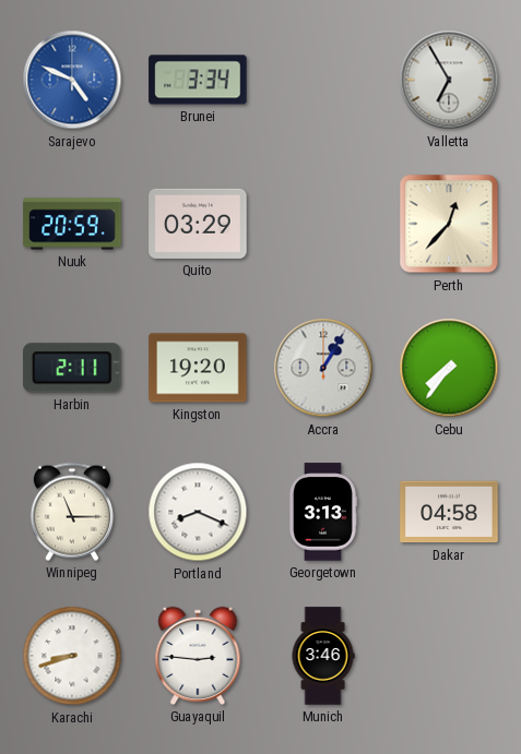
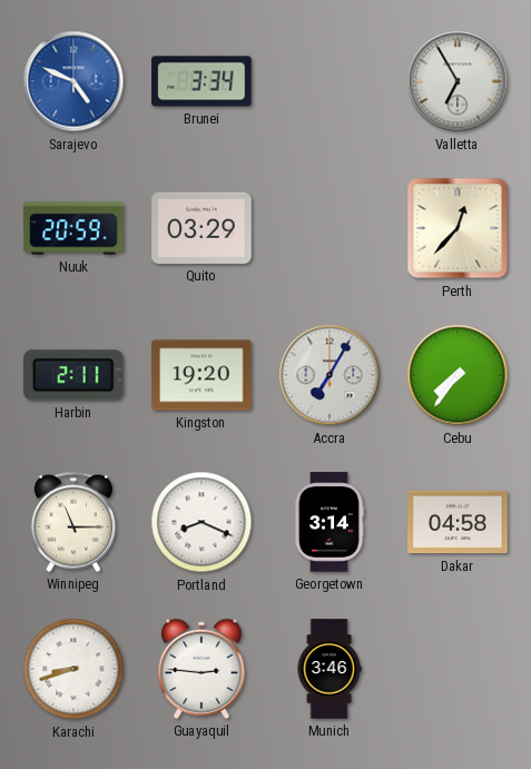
Accra: 1:05 -> 7:05 (330, 375)
Georgetown: 3:13 -> 3:14 (328, 522)
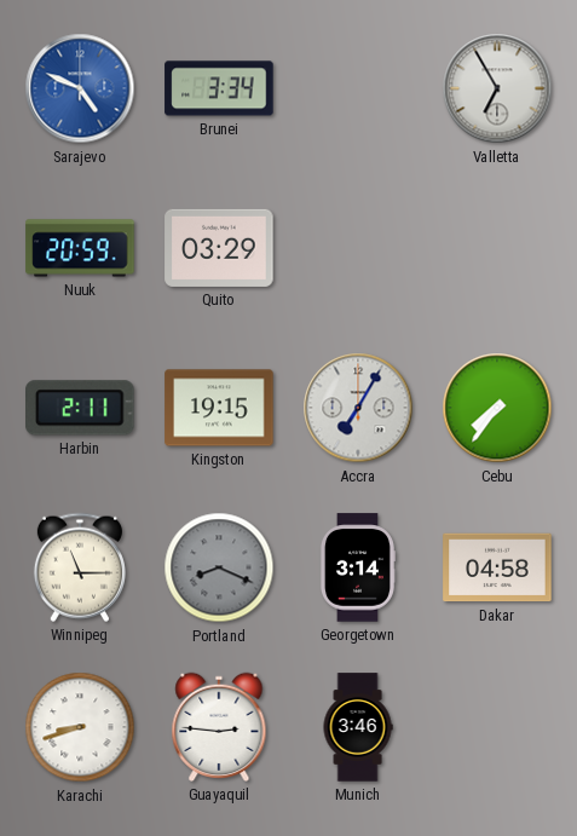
Perth: 12:37 -> none (458, 228)
Kingston: 19:20 -> 19:15 (219, 408)
Portland dial: white -> grey (219, 567)
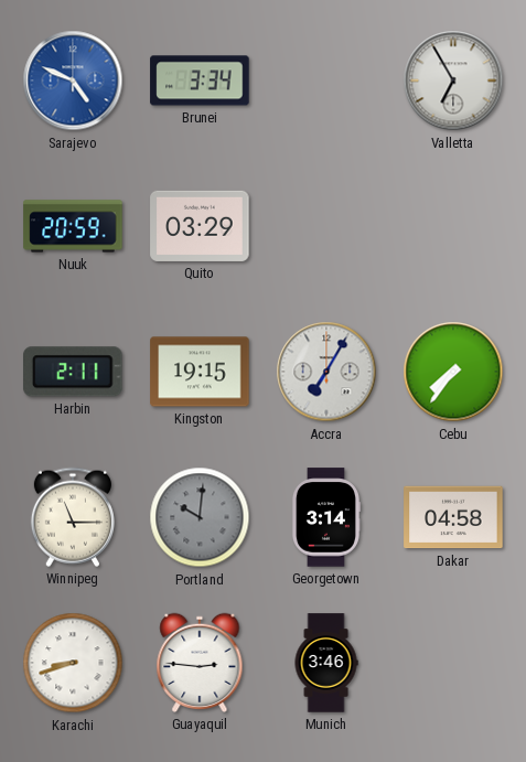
Portland: 8:19 -> 10:01 (200, 517)
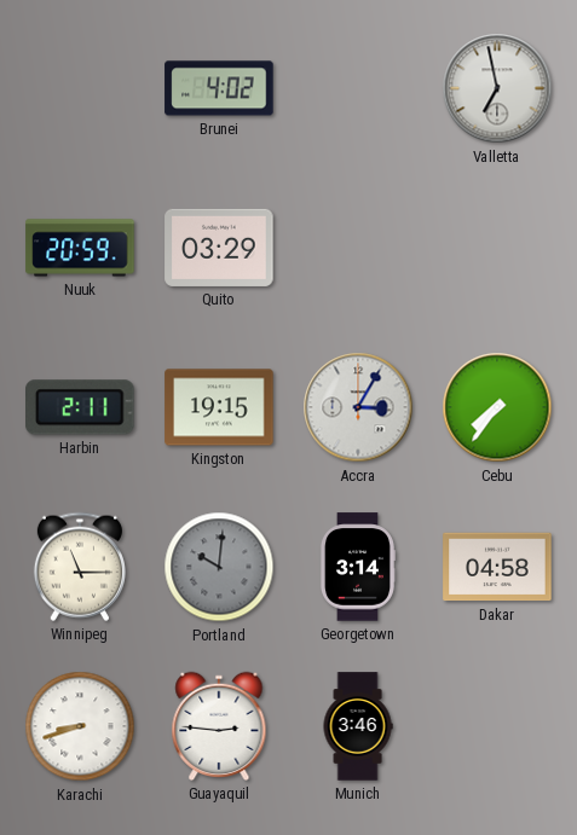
Sarajevo: 4:49 -> none (73, 81)
Brunei: 3:34 -> 4:02 (219, 88)
Valletta: 6:55 -> 6:58 (497, 88)
Accra: 7:05 -> 3:05 (358, 407)
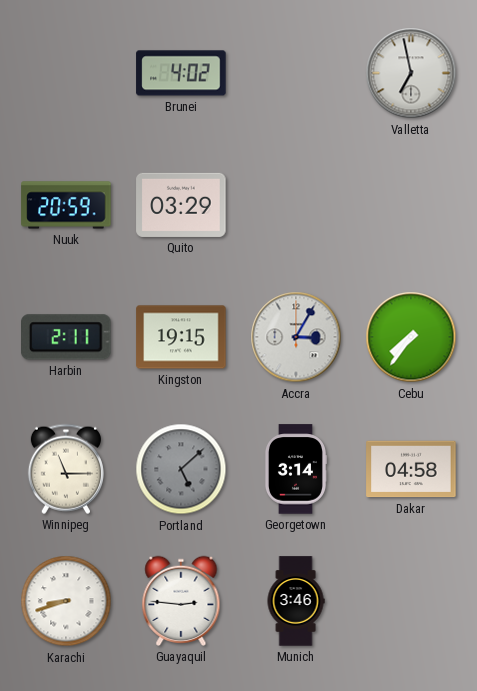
Portland: 10:01 -> 5:08 (181, 469)
